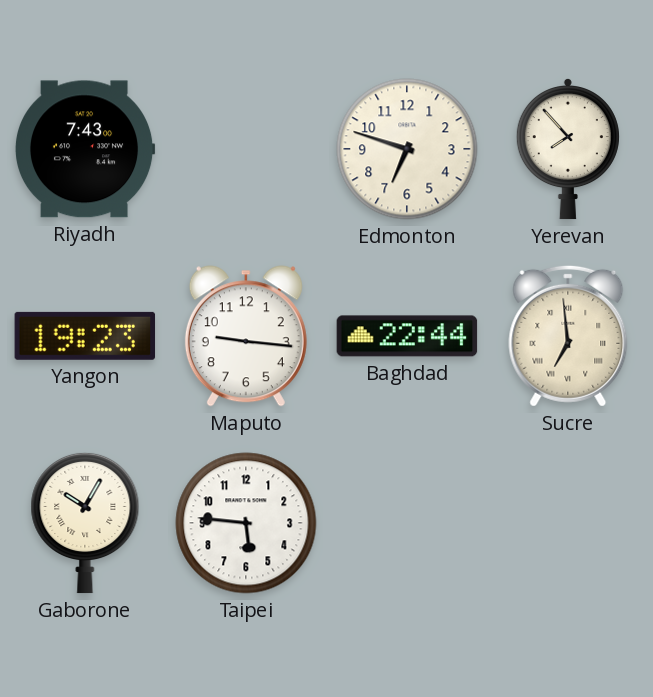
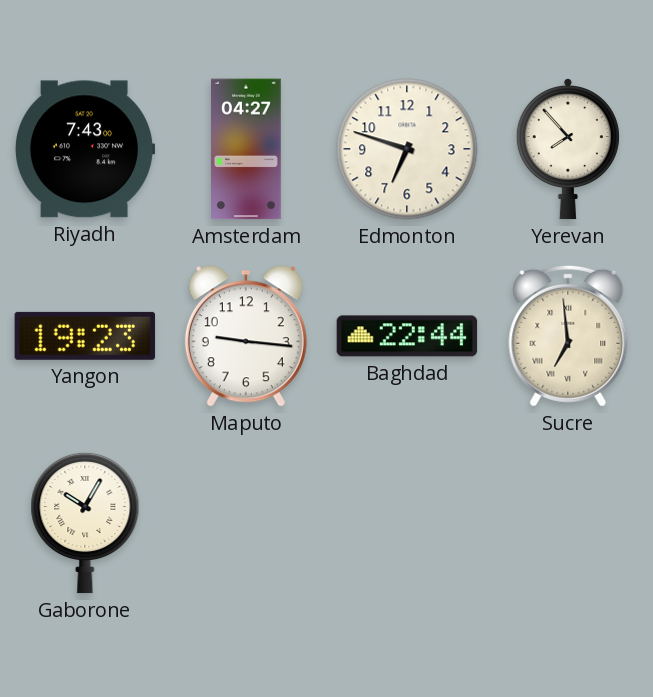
Amsterdam: none -> 04:27 (247, 149)
Taipei: 5:46 -> none (246, 523)
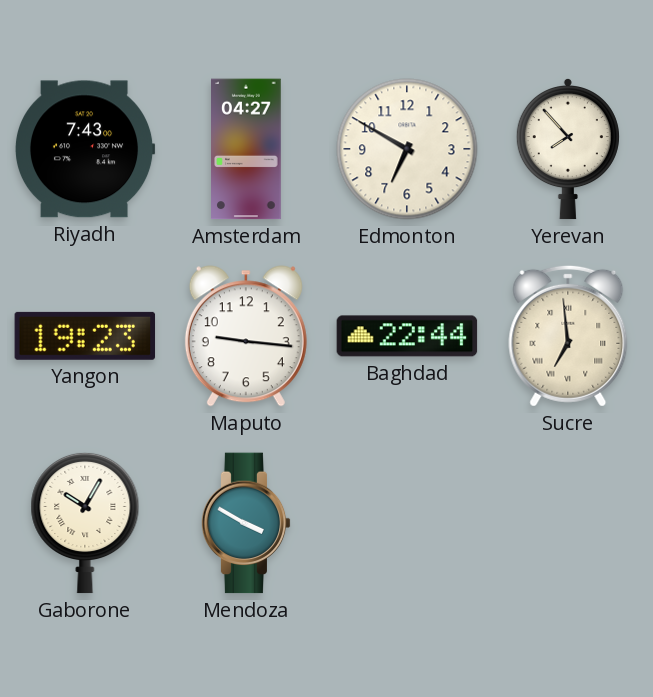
Edmonton: 6:48 -> 6:50 (407, 149)
Mendoza: none -> 3:50 (246, 523)
